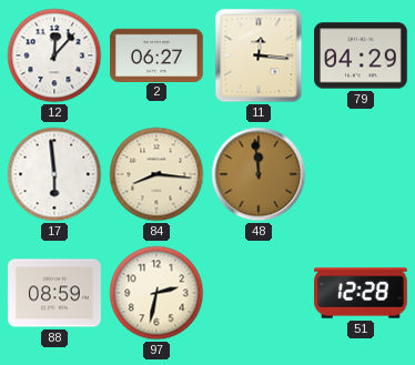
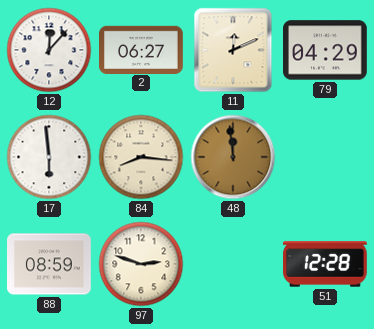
11: 12:16 -> 12:11 (233, 50)
97: 2:32 -> 2:48 (141, 264)
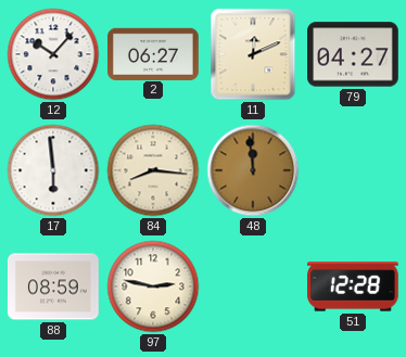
12: 12:07 -> 10:07 (53, 54)
79: 04:29 -> 04:27 (354, 54)
97: 2:48 -> 2:47 (153, 286)
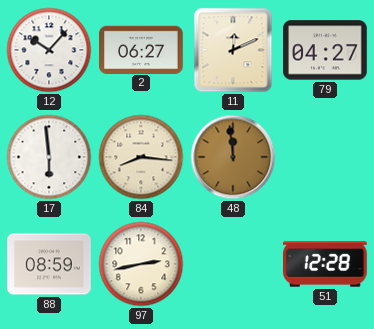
97: 2:47 -> 2:43 (141, 264)
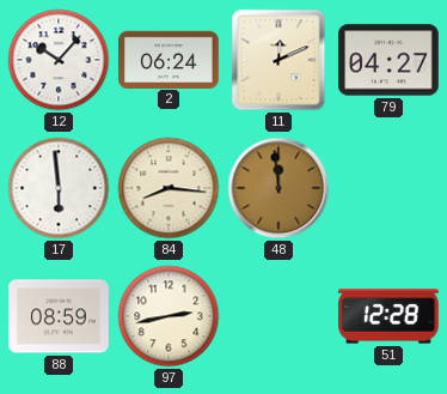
2: 06:27 -> 06:24 (170, 59)
